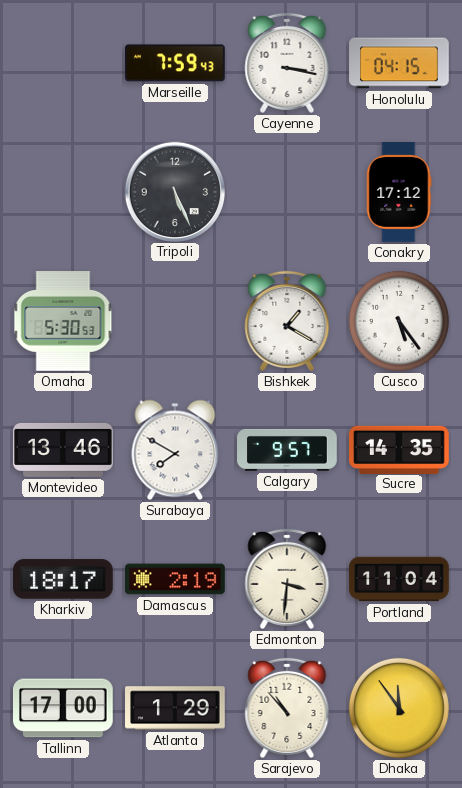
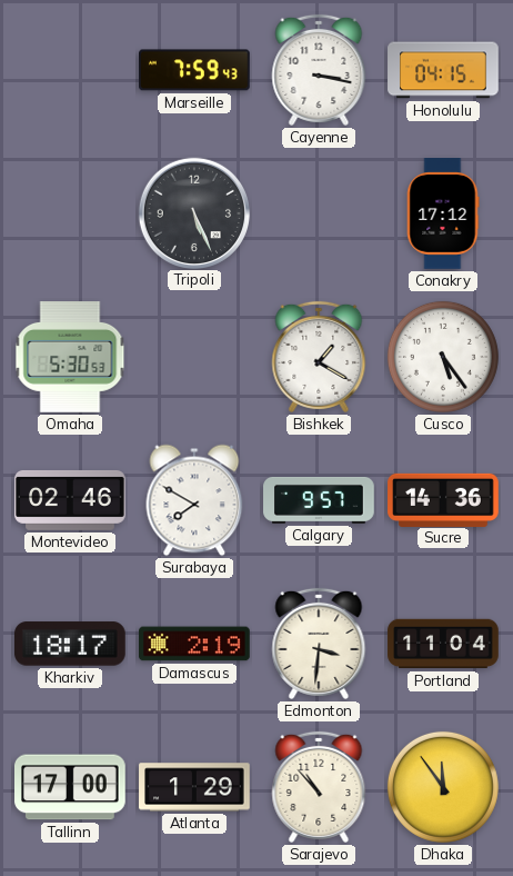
Montevideo: 13:46 -> 02:46 (70, 500)
Sucre: 14:35 -> 14:36 (443, 499)
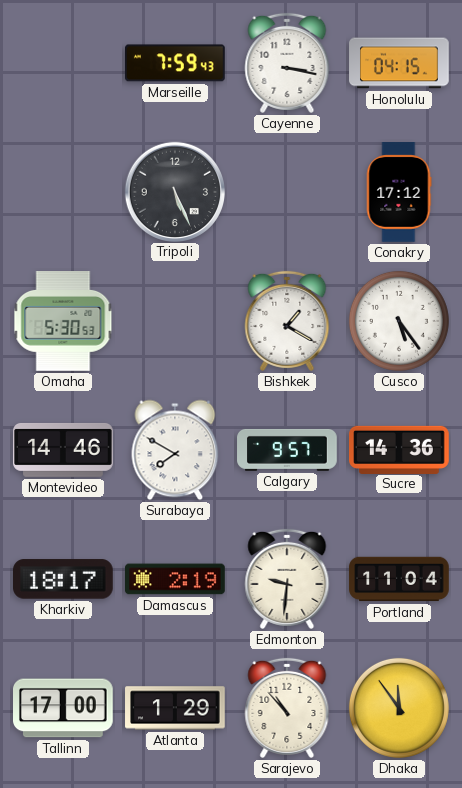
Montevideo: 02:46 -> 14:46 (63, 450)
Edmonton: 3:31 -> 9:31 (287, 579)
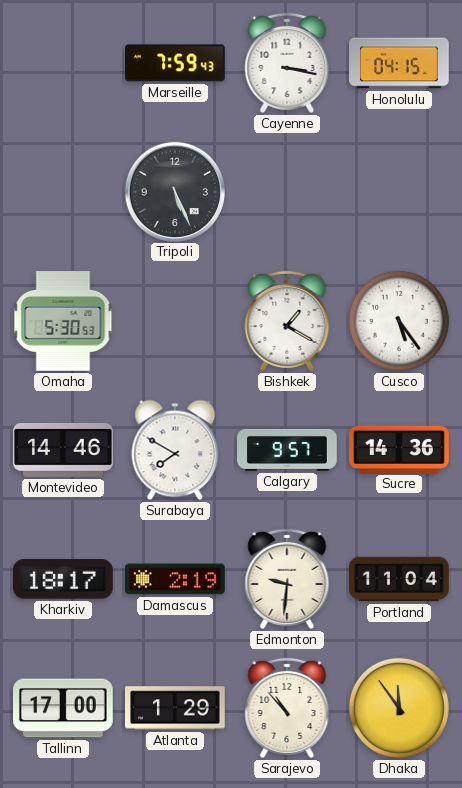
Conakry: 17:12 -> none (399, 192)
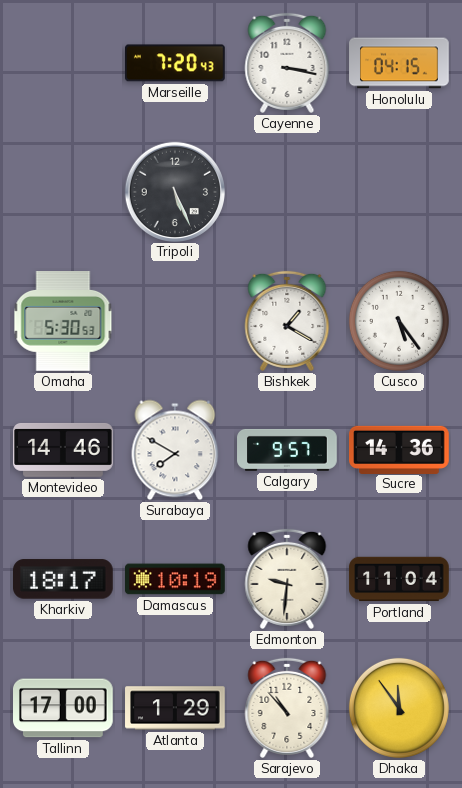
Marseille: 7:59 -> 7:20 (176, 63)
Damascus: 2:19 -> 10:19 (176, 579)
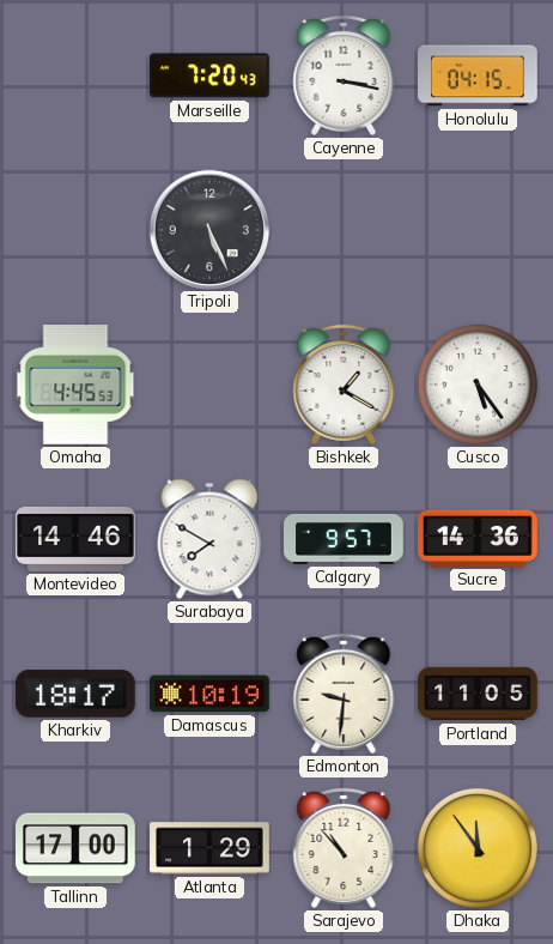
Omaha: 5:30 -> 4:45 (75, 386)
Portland: 11:04 -> 11:05 (478, 694)
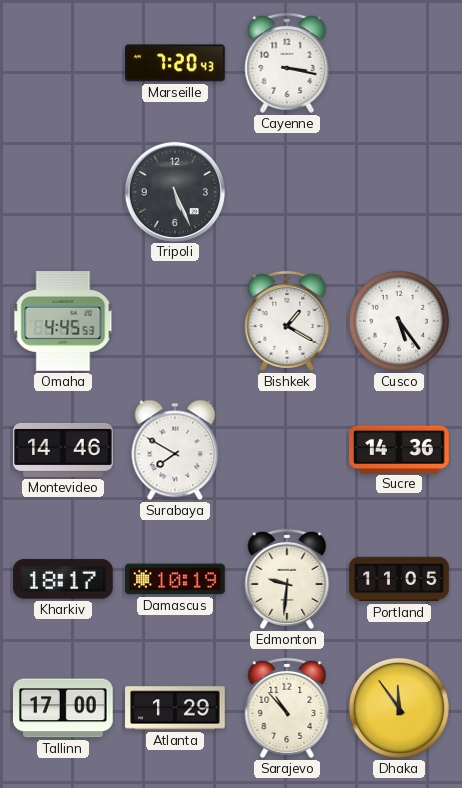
Honolulu: 04:15 -> none (478, 75)
Calgary: 9:57 -> none (344, 539)
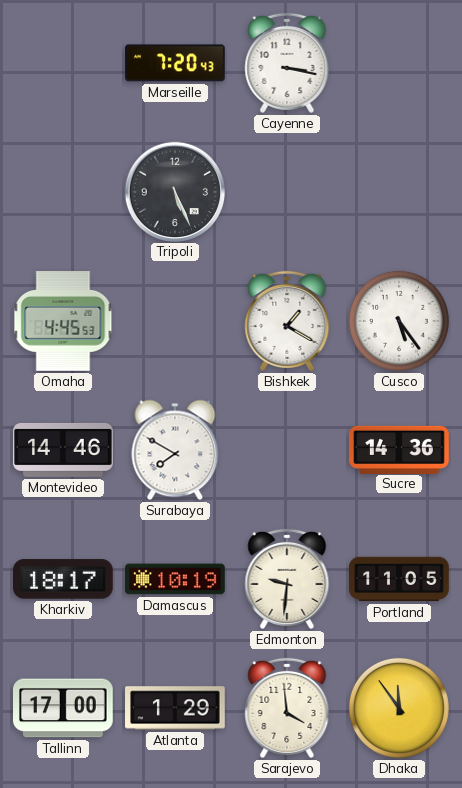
Sarajevo: 10:53 -> 3:59 (287, 708)
